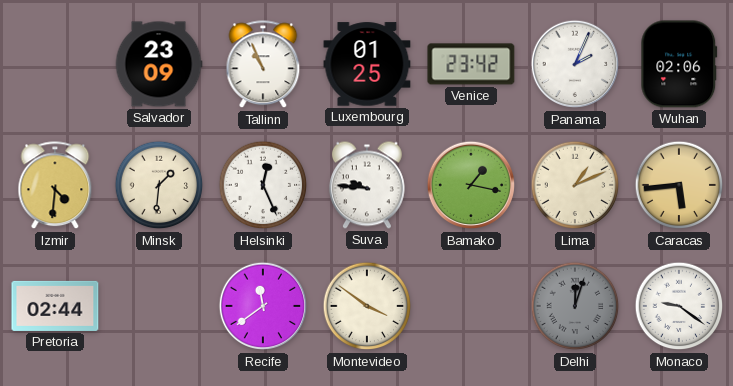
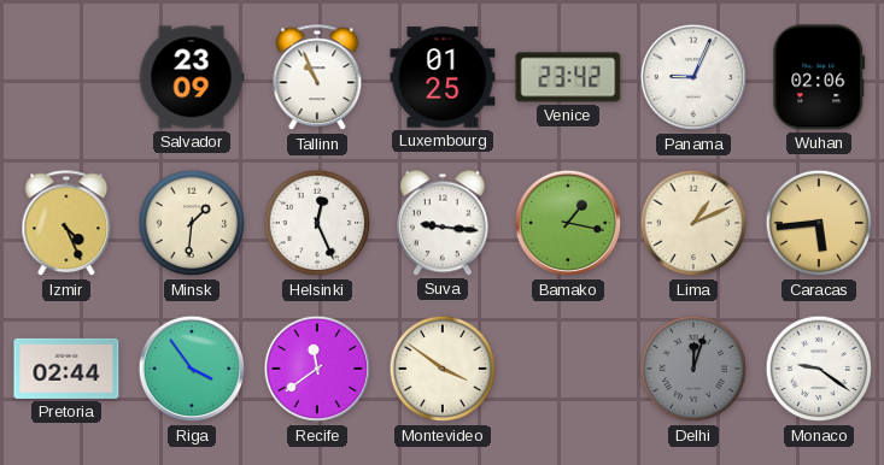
Panama: 2:04 -> 9:04 (693, 77)
Izmir: 4:31 -> 4:26 (66, 224)
Suva: 9:46 -> 9:16 (443, 223)
Riga: none -> 3:54 (192, 369)
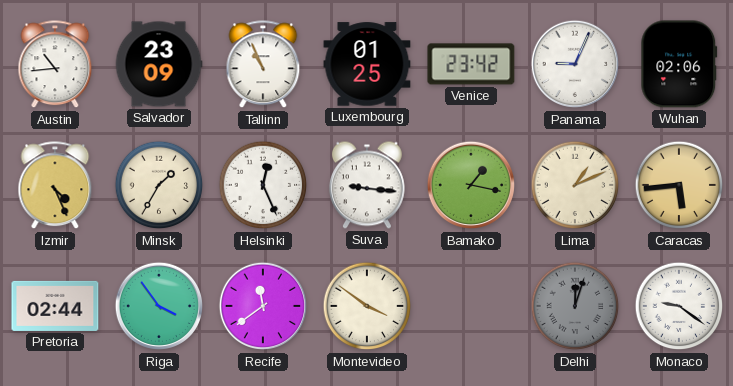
Austin: none -> 10:44 (55, 65)
Minsk: 1:31 -> 1:35 (159, 185)
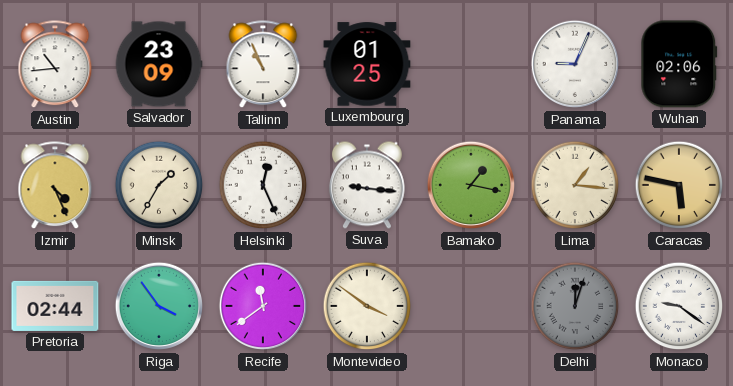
Venice: 23:42 -> none (471, 64)
Lima: 1:11 -> 1:16 (575, 185)
Caracas: 5:44 -> 5:47 (679, 185)
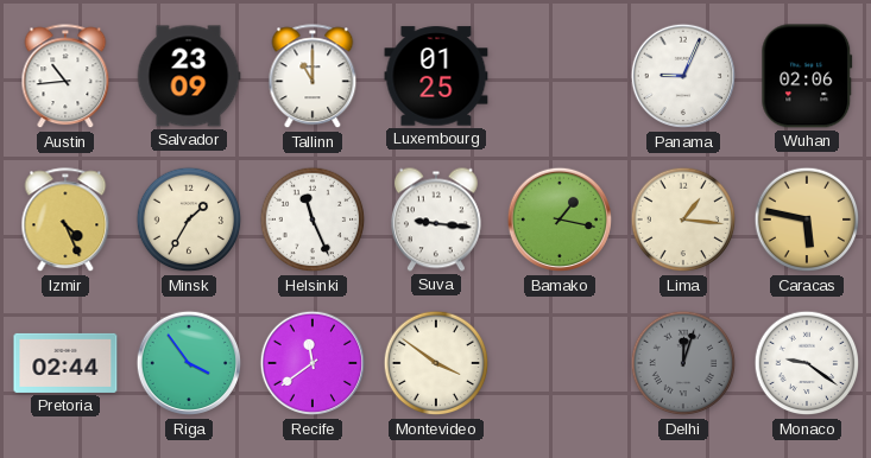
Tallinn: 10:56 -> 11:00 (313, 77)
Helsinki: 12:26 -> 11:26 (313, 220)
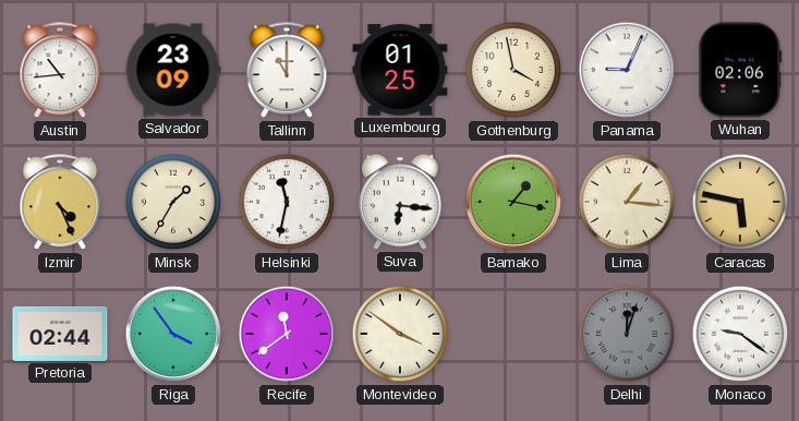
Gothenburg: none -> 3:58 (513, 70)
Helsinki: 11:26 -> 11:32 (287, 202)
Suva: 9:16 -> 6:16 (400, 202)
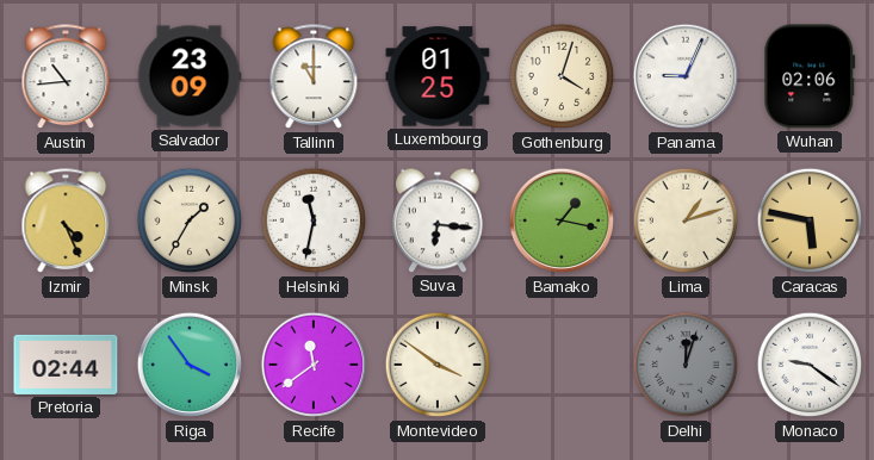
Gothenburg: 3:58 -> 4:03 (562, 76)
Lima: 1:16 -> 1:12 (686, 220)
